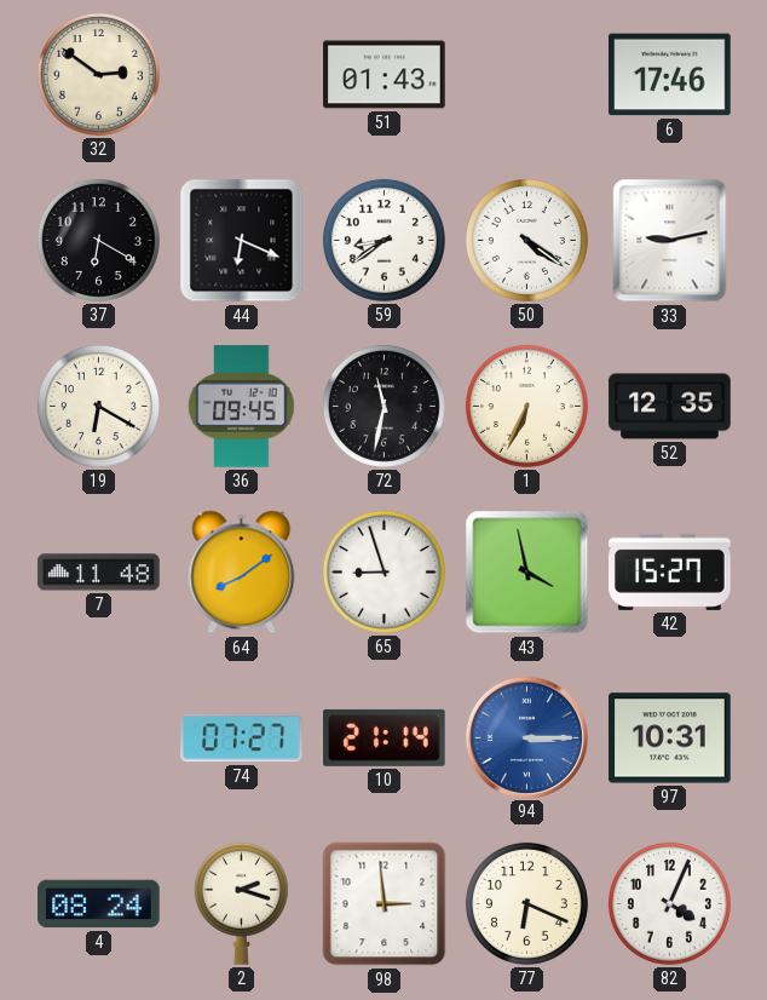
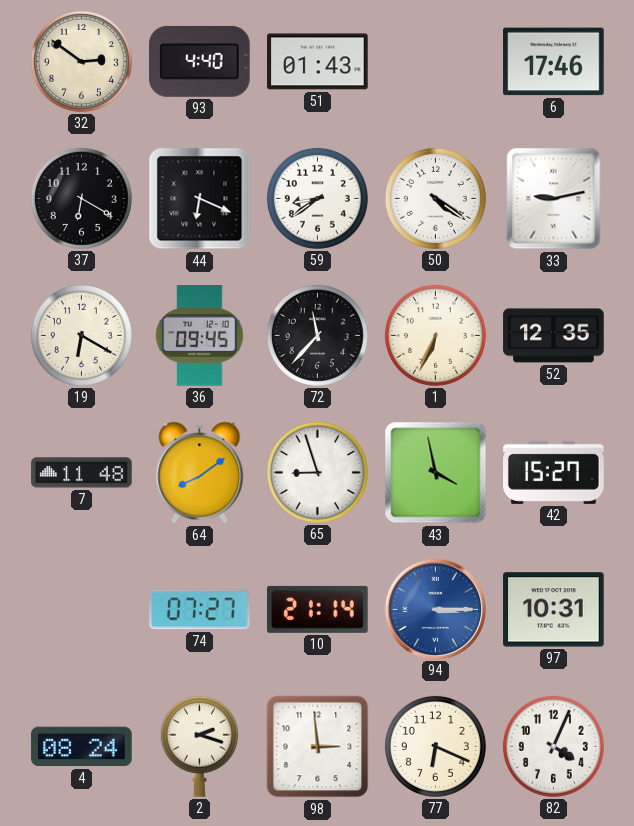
93: none -> 4:40 (200, 61)
72: 11:32 -> 11:37 (317, 335)
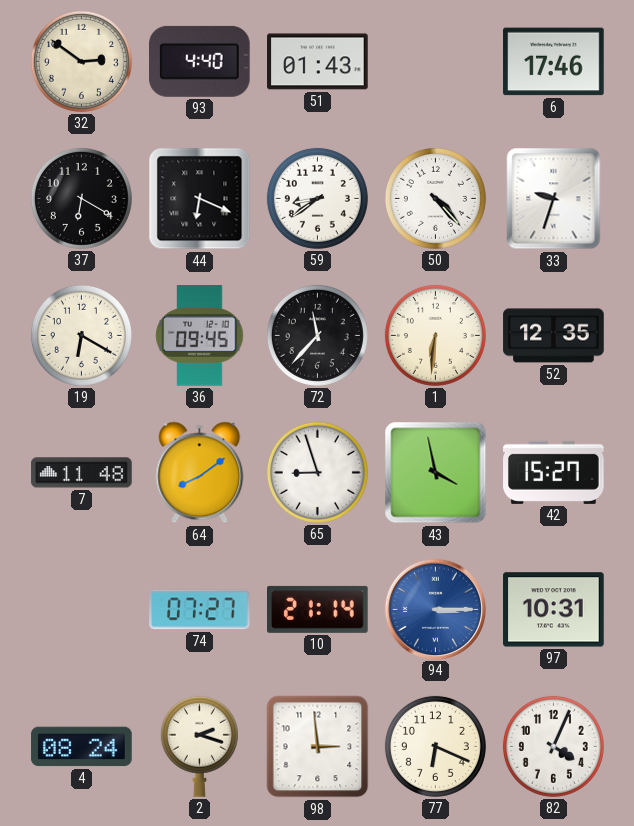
50: 4:21 -> 4:23 (435, 198)
33: 9:13 -> 9:33 (554, 199)
1: 6:34 -> 6:31 (435, 335)
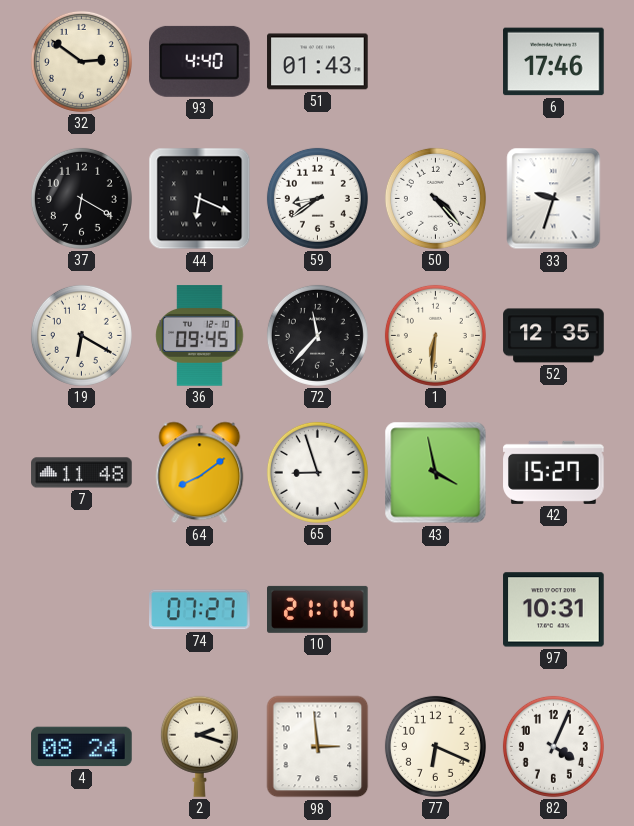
94: 3:15 -> none (435, 609)
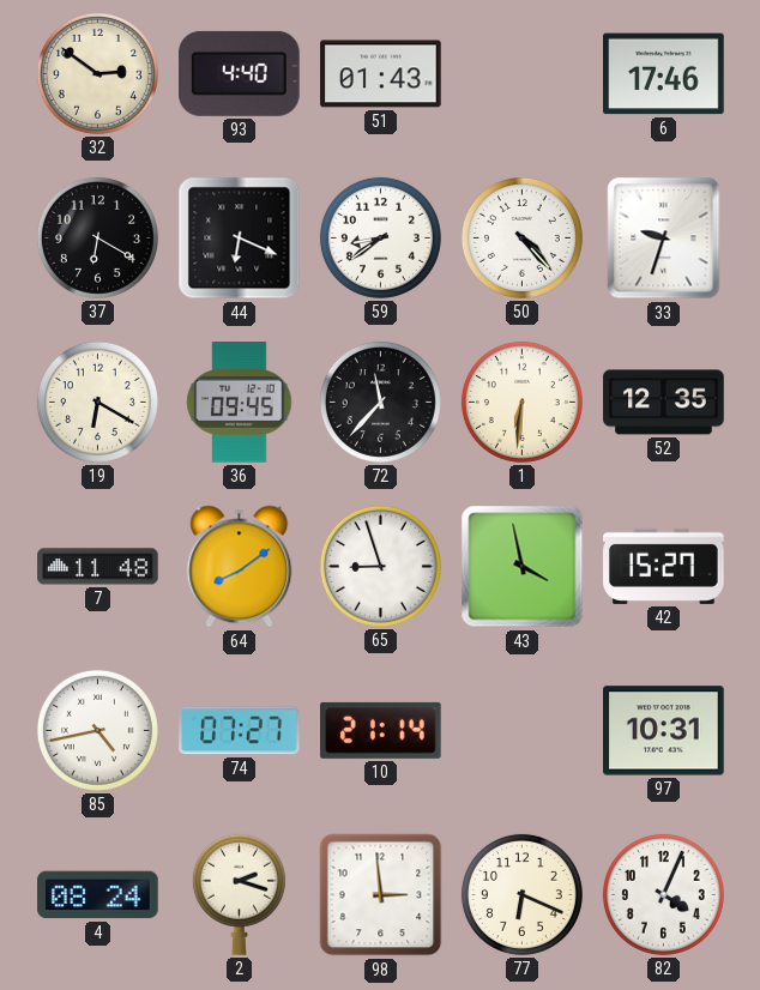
85: none -> 4:43 (97, 730)
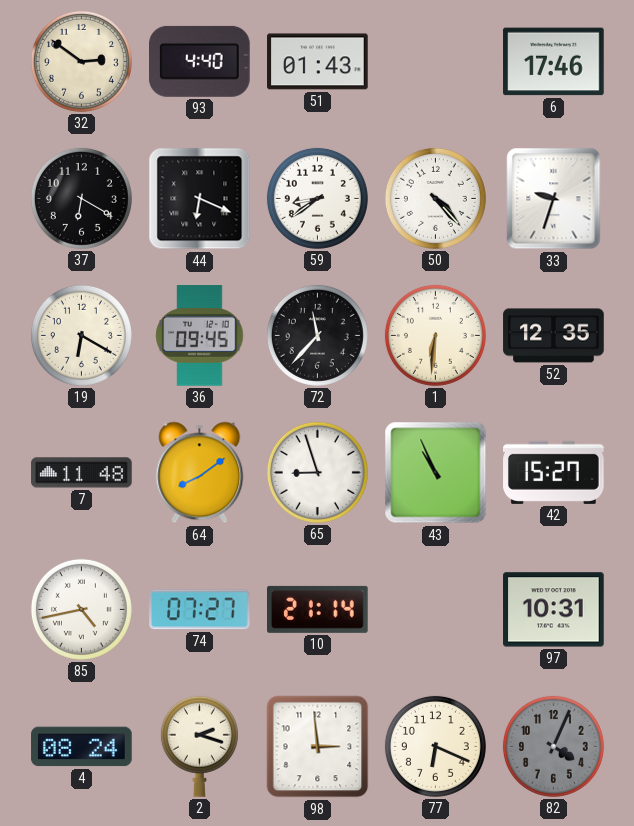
43: 3:58 -> 10:56 (436, 473)
82 dial: white -> grey (553, 746)
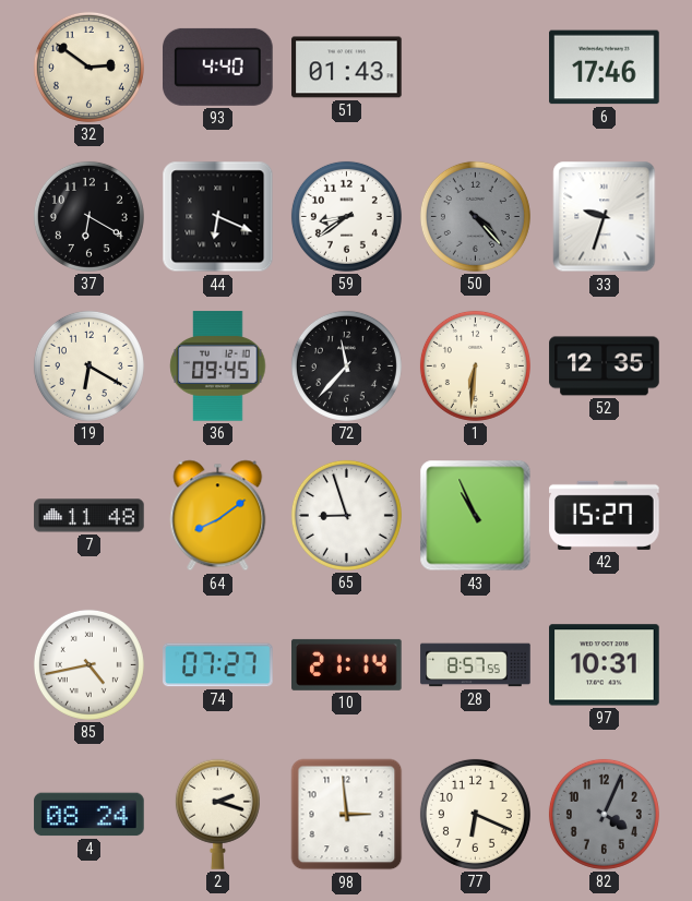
50 dial: white -> grey (475, 216)
28: none -> 8:57 (476, 665)
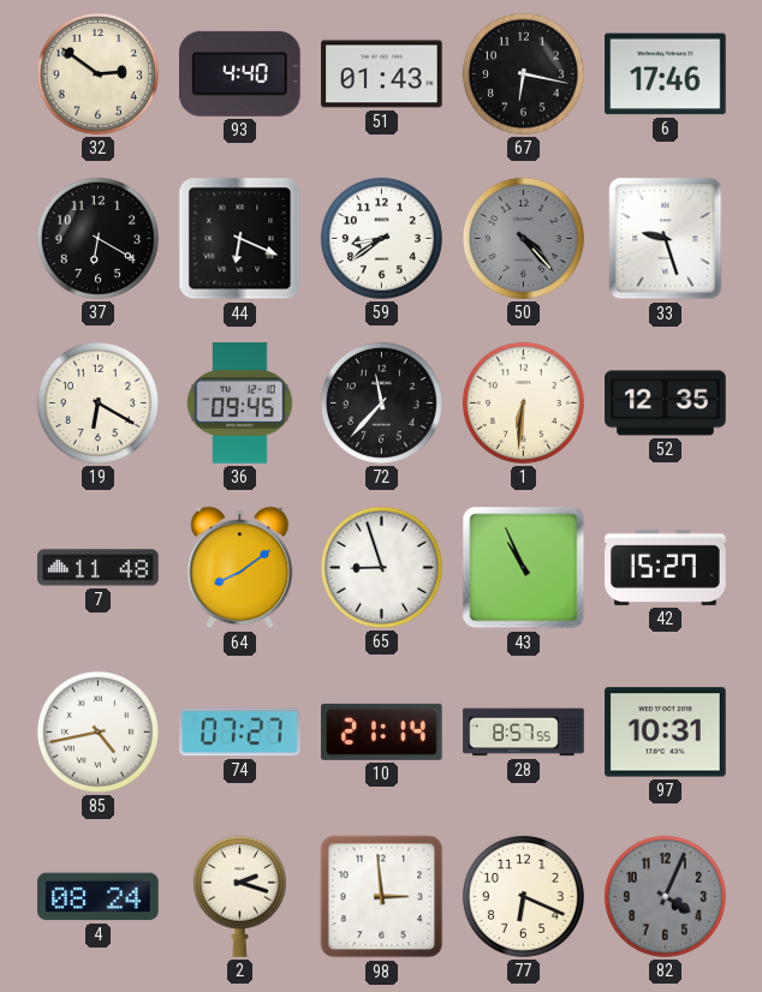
67: none -> 6:17 (523, 73)
33: 9:33 -> 9:27 (666, 239)
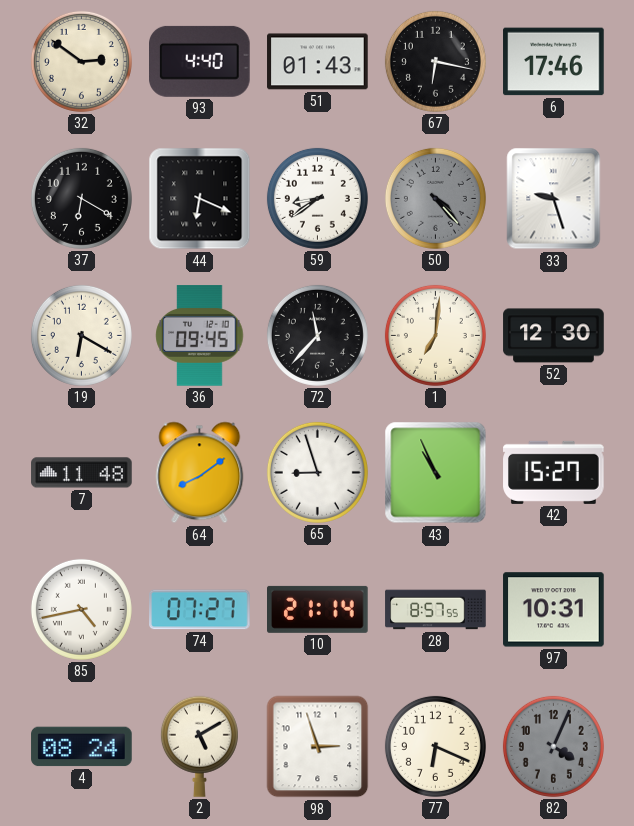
1: 6:31 -> 7:01 (435, 335)
52: 12:35 -> 12:30 (554, 336)
2: 2:18 -> 5:10 (199, 746)
98: 2:59 -> 2:57 (318, 747)
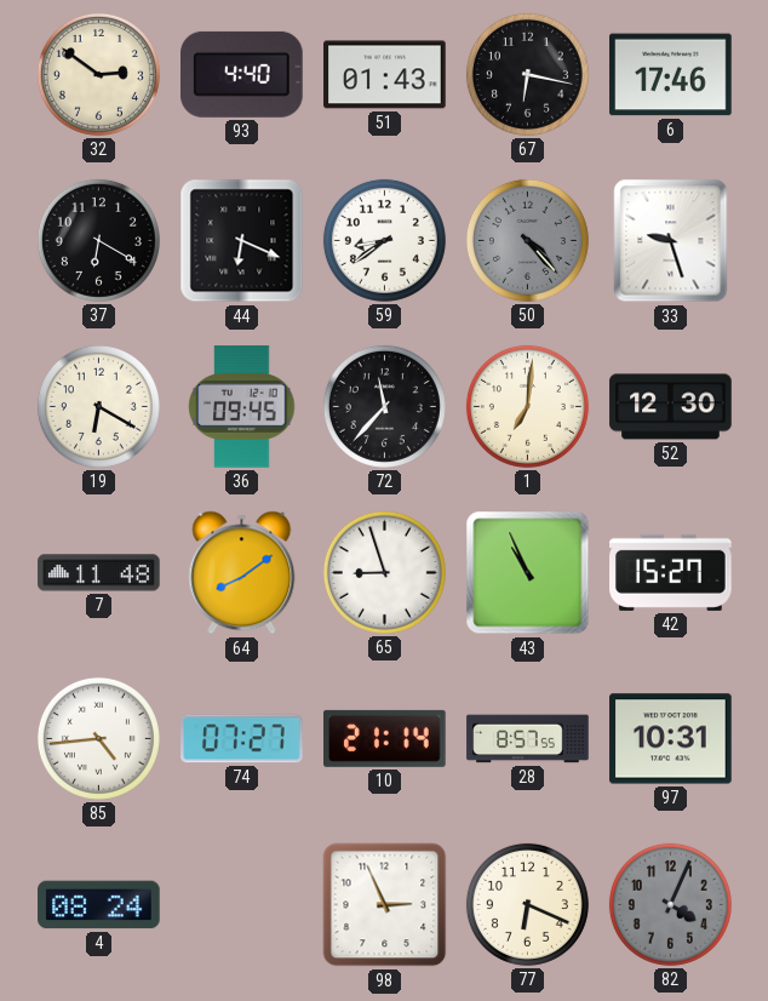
85: 4:43 -> 4:44 (98, 738)
2: 5:10 -> none (199, 746)
98: 2:57 -> 2:56 (385, 905)
